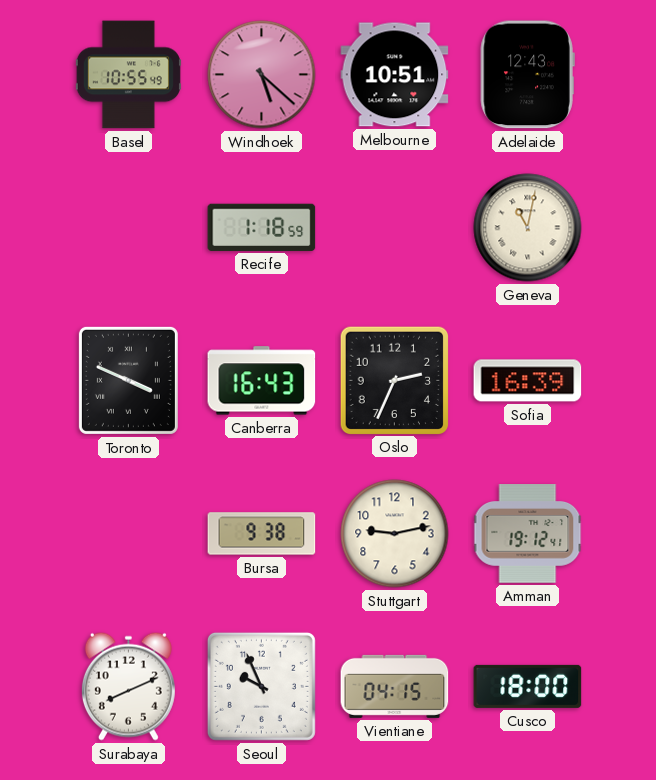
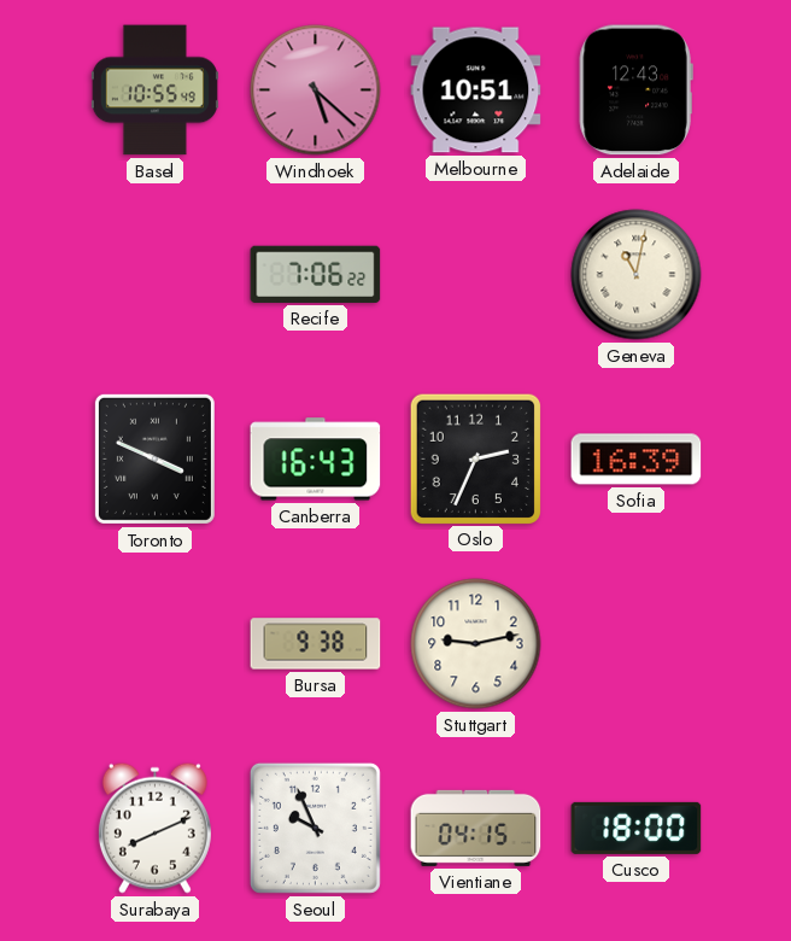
Recife: 1:18 -> 7:06 (316, 274)
Amman: 19:12 -> none (528, 534)
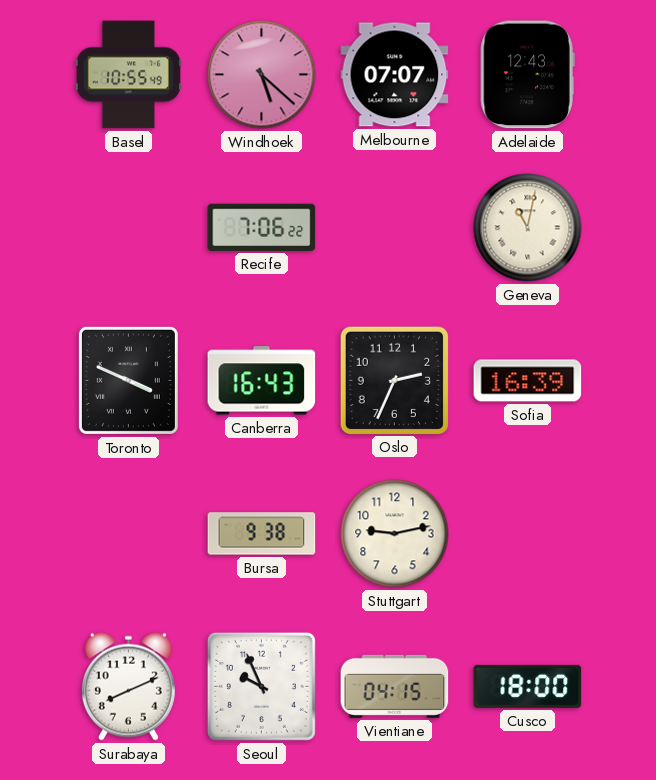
Melbourne: 10:51 -> 07:07 (395, 75)
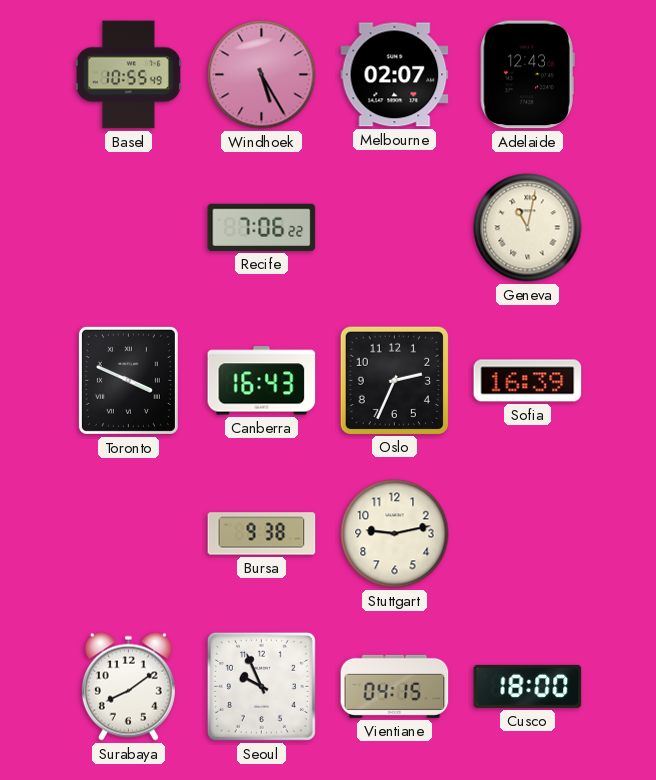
Windhoek: 5:22 -> 5:25 (262, 75)
Melbourne: 07:07 -> 02:07 (395, 75)
Surabaya: 8:11 -> 8:09 (128, 686)
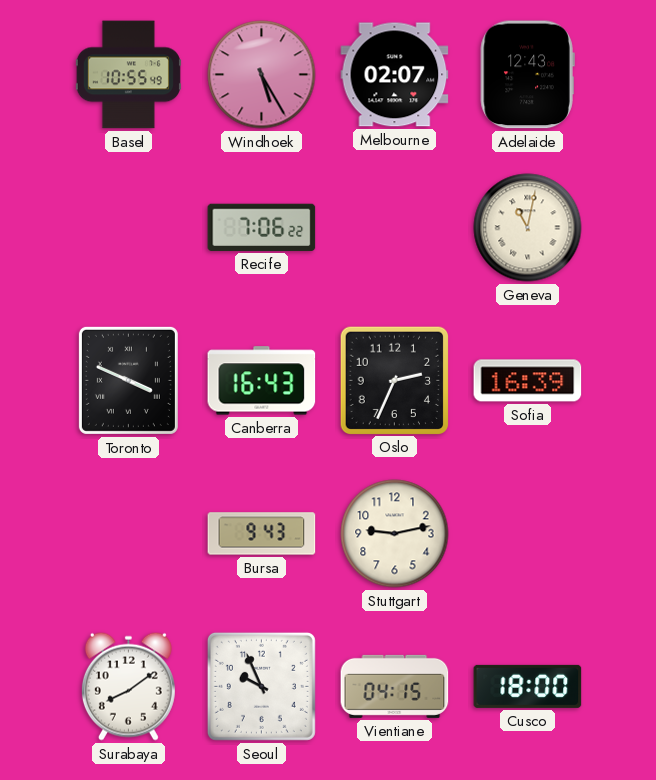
Bursa: 9:38 -> 9:43 (262, 534)
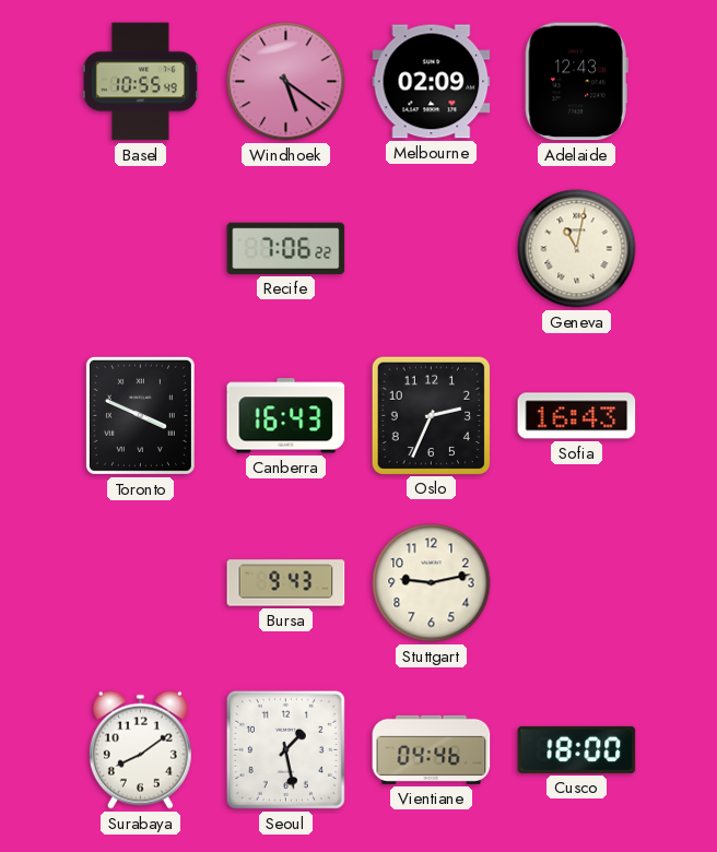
Windhoek: 5:25 -> 5:21 (286, 82)
Melbourne: 02:07 -> 02:09 (432, 82)
Sofia: 16:39 -> 16:43 (577, 416)
Seoul: 9:56 -> 1:28 (285, 749)
Vientiane: 04:15 -> 04:46 (432, 749)
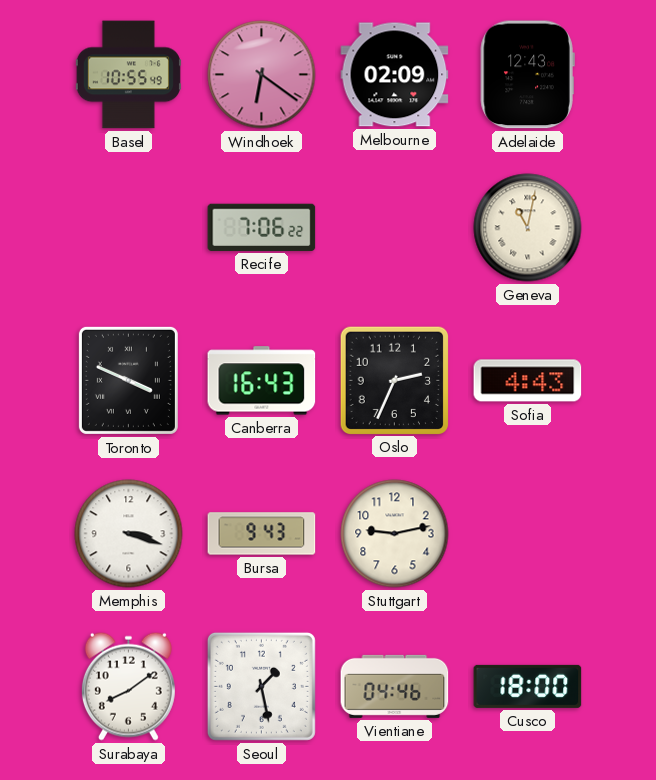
Windhoek: 5:21 -> 6:21 (262, 75)
Sofia: 16:43 -> 4:43 (528, 381)
Memphis: none -> 3:18 (129, 534)
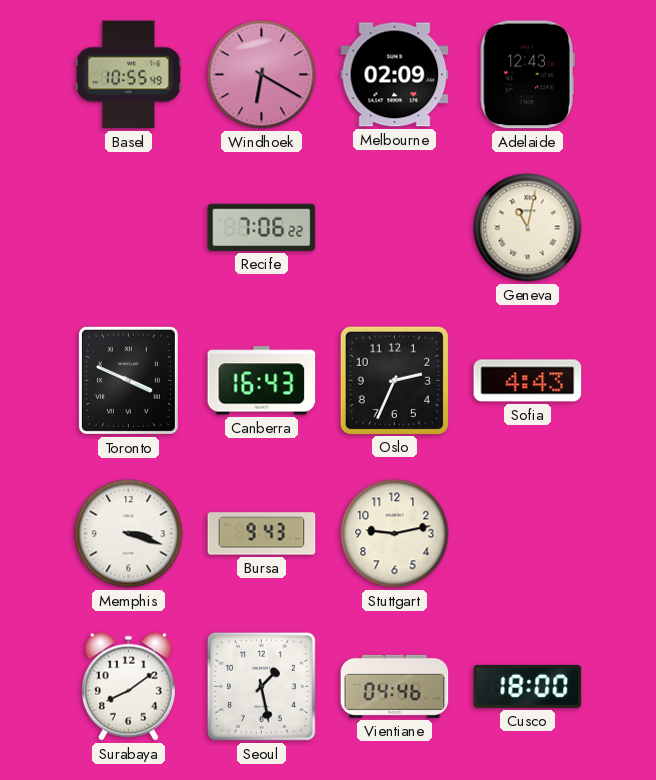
Windhoek: 6:21 -> 6:20 (262, 75)
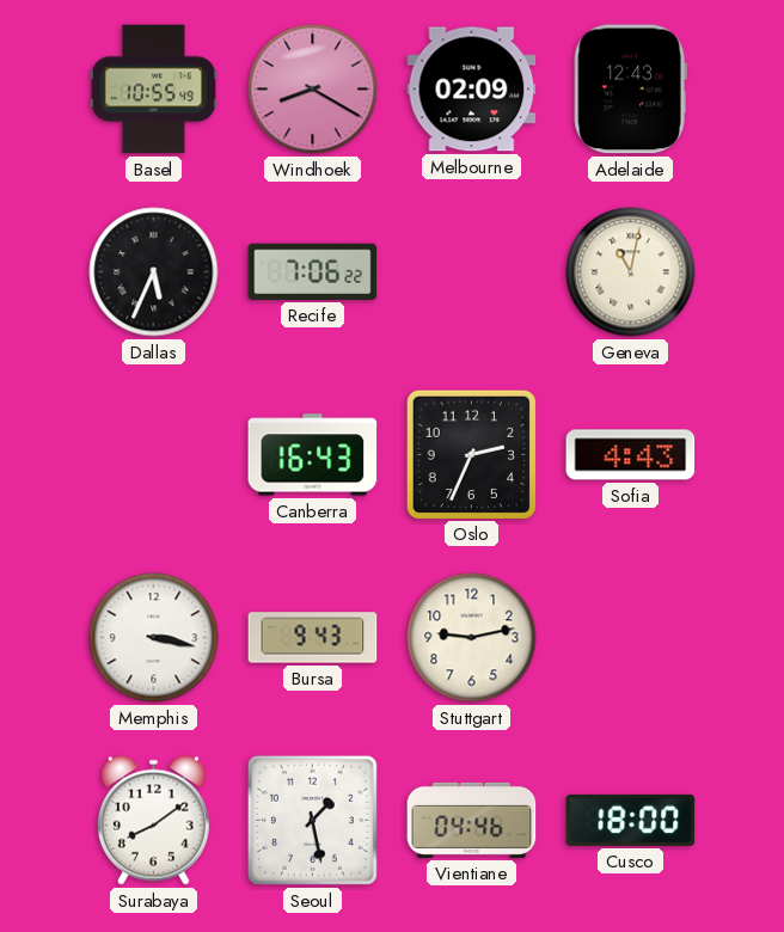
Windhoek: 6:20 -> 8:20 (313, 90)
Dallas: none -> 5:34 (154, 272)
Toronto: 3:49 -> none (128, 380)
Memphis: 3:18 -> 3:17 (154, 638)
